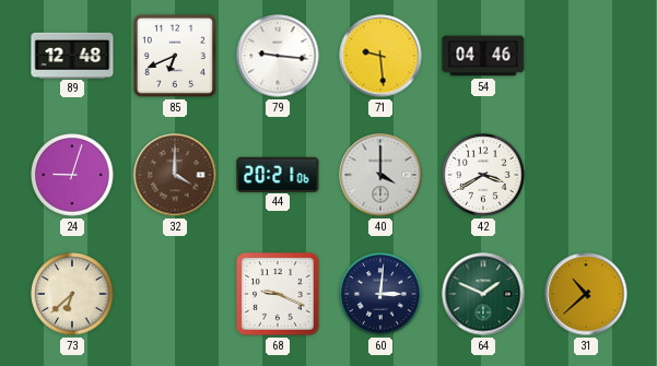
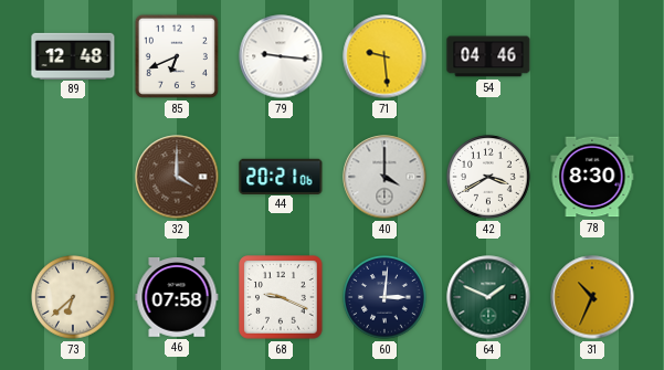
24: 9:03 -> none (72, 175)
78: none -> 8:30 (592, 177)
46: none -> 07:58 (177, 298)
31: 10:38 -> 10:34 (592, 297)
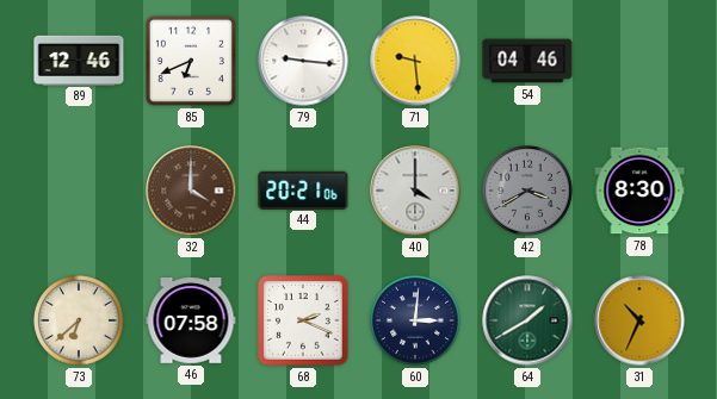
89: 12:48 -> 12:46 (79, 60)
42 dial: white -> grey (527, 191)
68: 9:19 -> 2:19 (303, 320)
64: 1:49 -> 1:40 (527, 320)
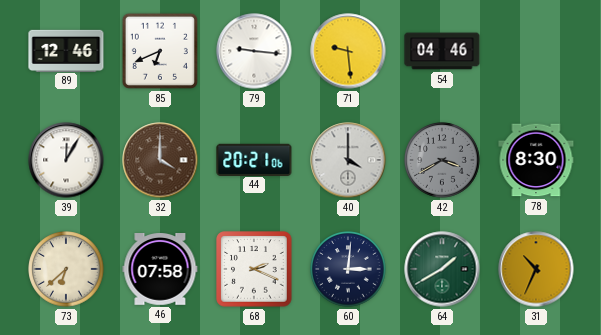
39: none -> 12:05 (66, 160)
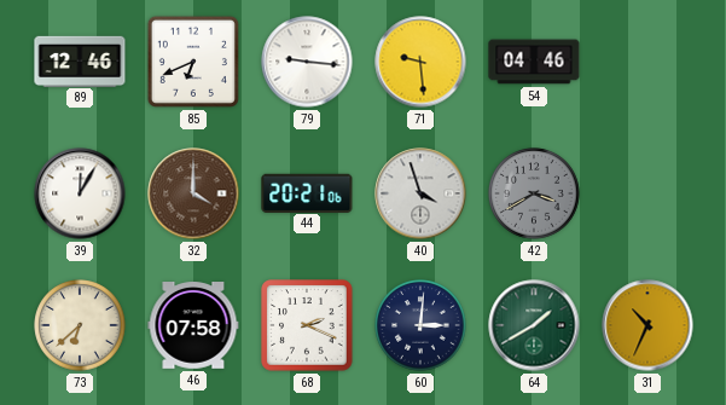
40: 4:00 -> 3:57 (420, 193)
78: 8:30 -> none (536, 160)
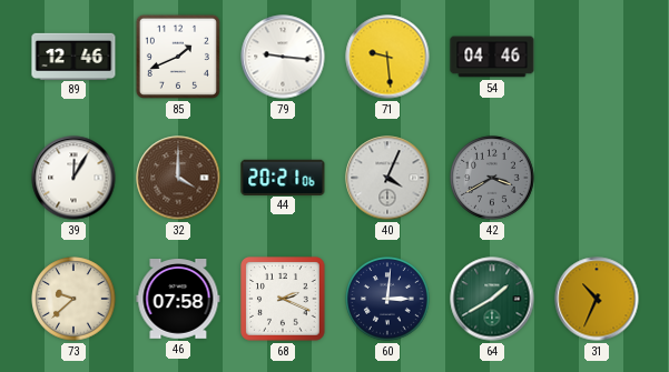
85: 6:41 -> 1:41 (178, 57)
40: 3:57 -> 4:04 (387, 178)
73: 6:38 -> 9:38 (73, 299)
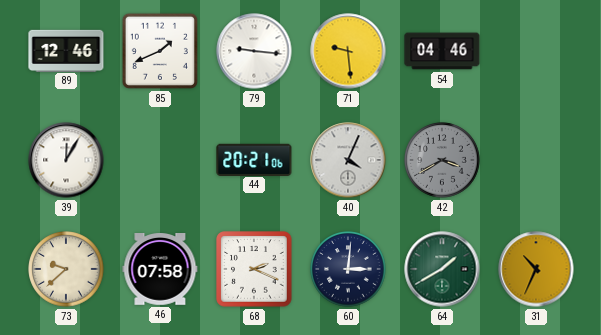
32: 4:00 -> none (178, 178)
